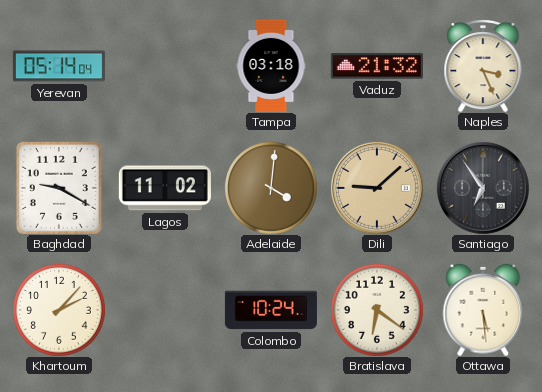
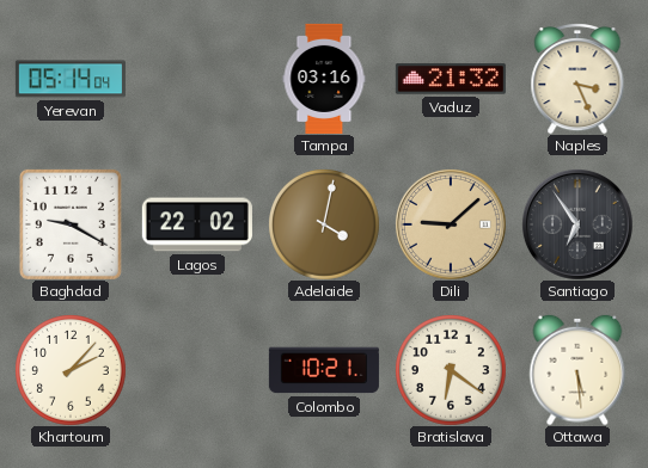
Tampa: 03:18 -> 03:16 (324, 79)
Lagos: 11:02 -> 22:02 (197, 224)
Adelaide: 4:01 -> 4:02 (324, 224)
Colombo: 10:24 -> 10:21 (324, 370)
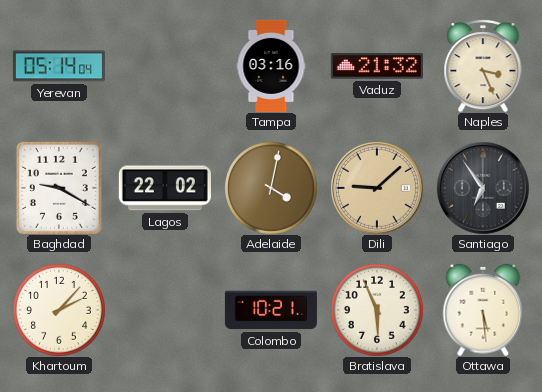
Bratislava: 6:21 -> 5:56 (377, 310)
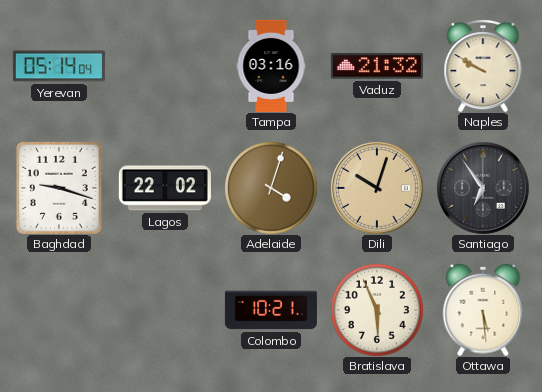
Naples: 3:26 -> 9:50 (483, 66)
Baghdad: 9:20 -> 9:18 (59, 188)
Adelaide: 4:02 -> 4:03 (271, 188)
Dili: 9:08 -> 10:03 (377, 188)
Khartoum: 2:07 -> none (59, 310)
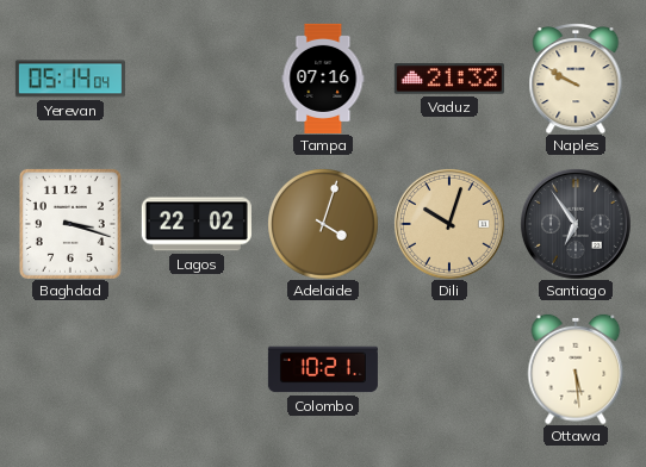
Tampa: 03:16 -> 07:16 (323, 79)
Baghdad: 9:18 -> 3:18 (70, 224)
Bratislava: 5:56 -> none (377, 310)
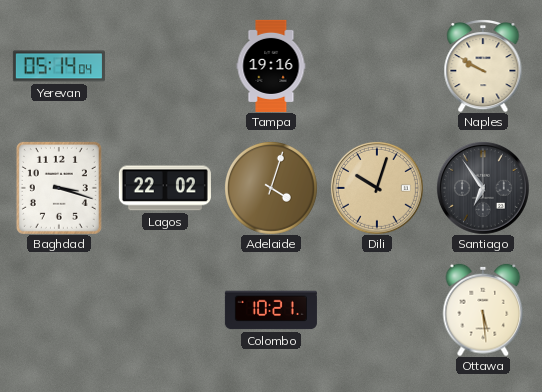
Tampa: 07:16 -> 19:16 (271, 66)
Vaduz: 21:32 -> none (449, 79)
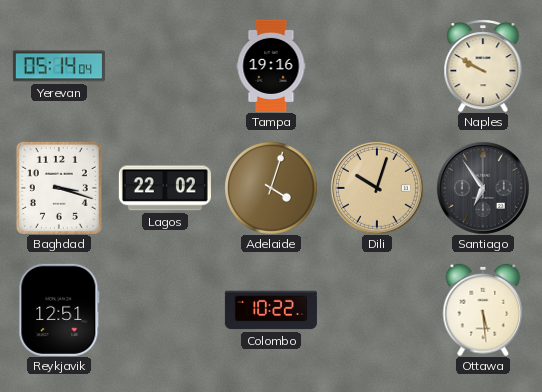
Reykjavik: none -> 12:51 (59, 310)
Colombo: 10:21 -> 10:22 (271, 310)
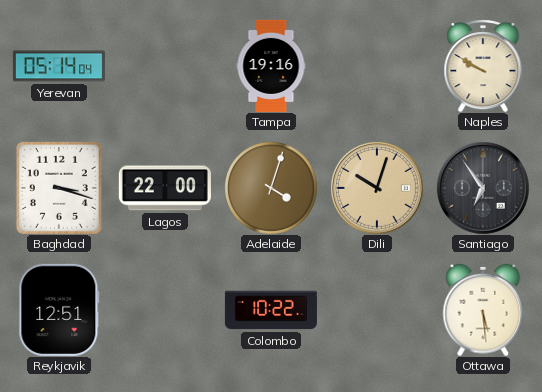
Lagos: 22:02 -> 22:00 (165, 188)
